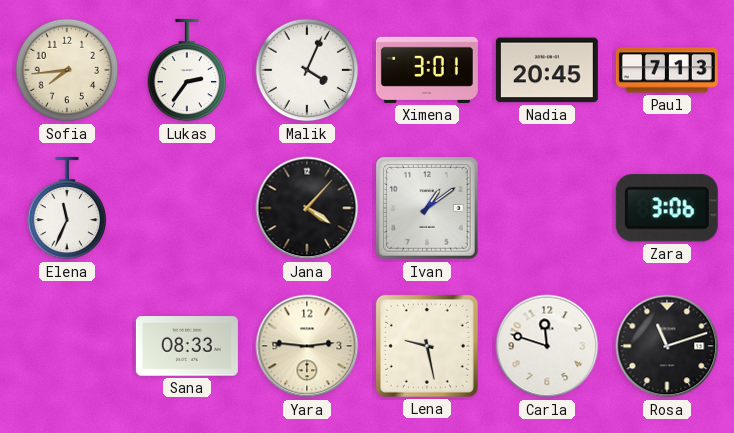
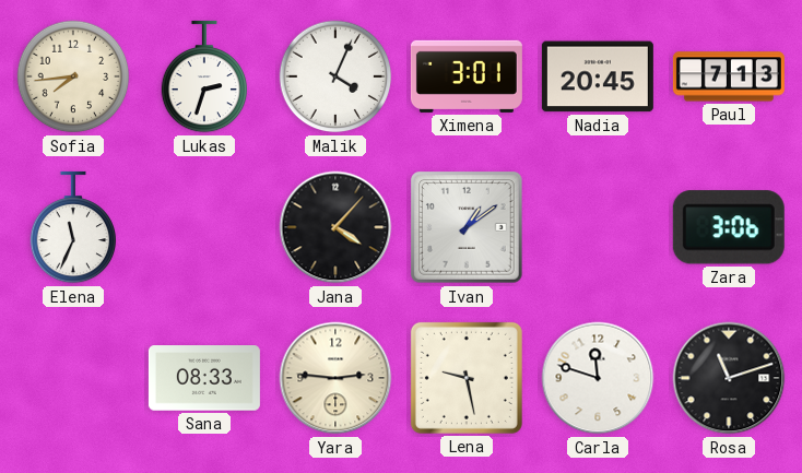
Lukas: 2:36 -> 2:33 (203, 76)
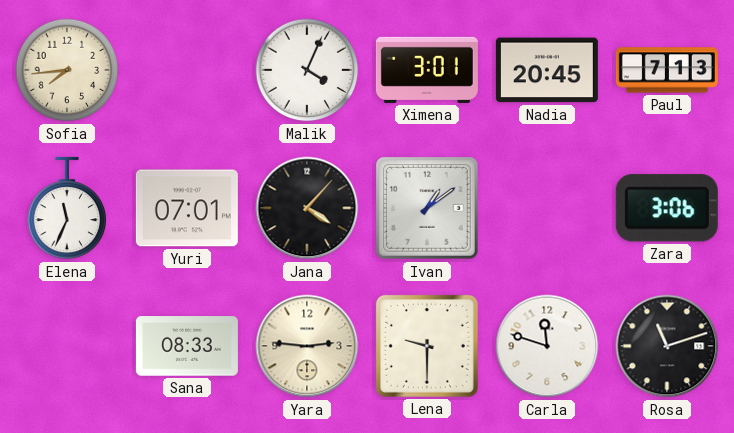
Lukas: 2:33 -> none (203, 76)
Yuri: none -> 07:01 (187, 208)
Lena: 9:28 -> 9:30 (427, 346)
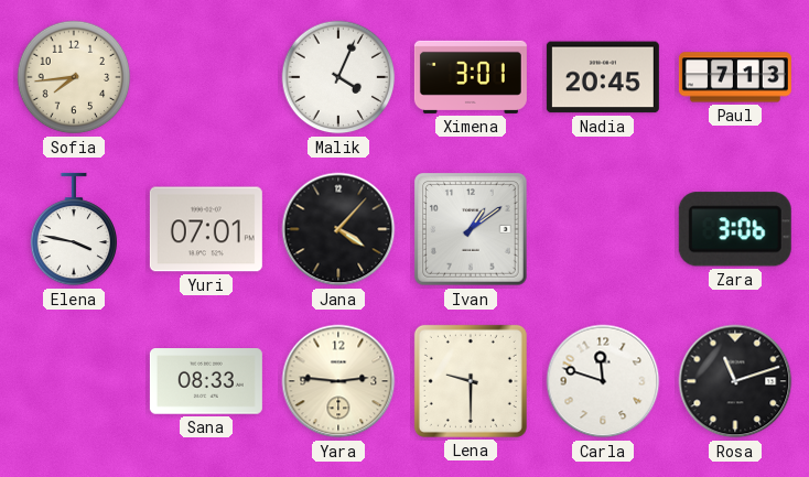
Elena: 11:34 -> 3:47 (73, 229)
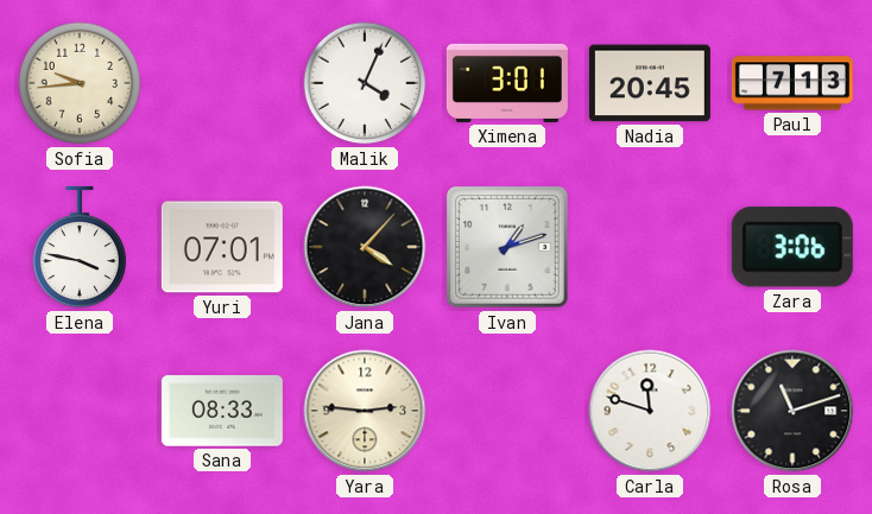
Sofia: 7:44 -> 9:44 (80, 83)
Ivan: 1:09 -> 1:12 (508, 248)
Lena: 9:30 -> none (471, 381)
